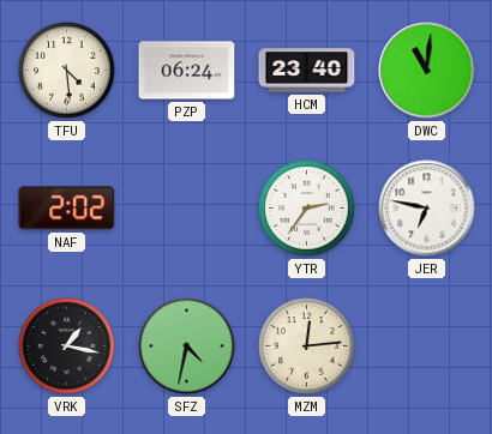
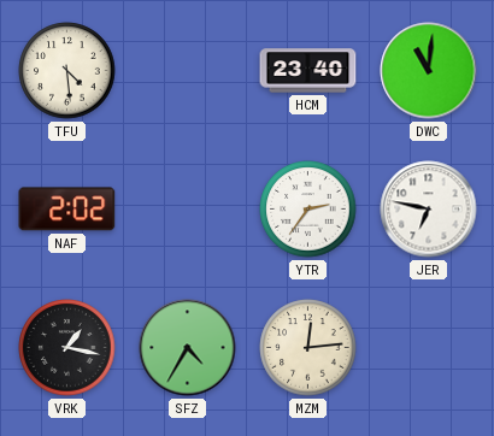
PZP: 06:24 -> none (187, 71)
SFZ: 4:32 -> 4:35 (188, 348)
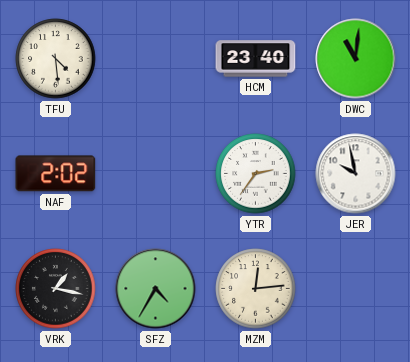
JER: 6:47 -> 9:58 (356, 174)
